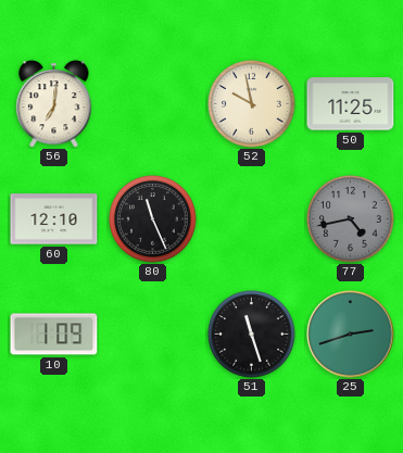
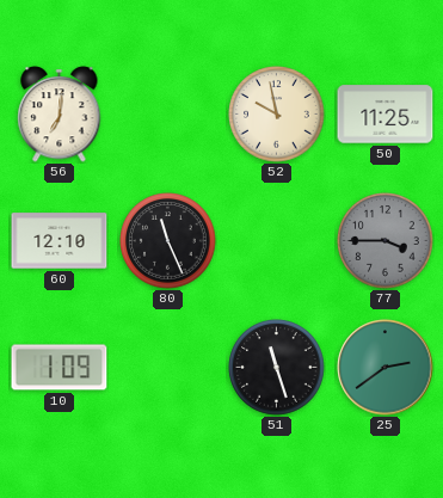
77: 4:43 -> 3:45 (386, 241)
25: 2:42 -> 2:39 (386, 368)
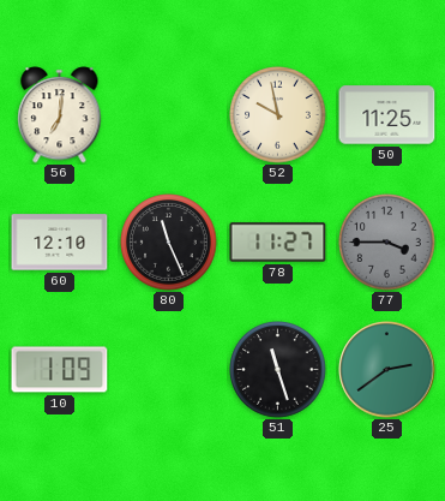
78: none -> 11:27 (278, 243)
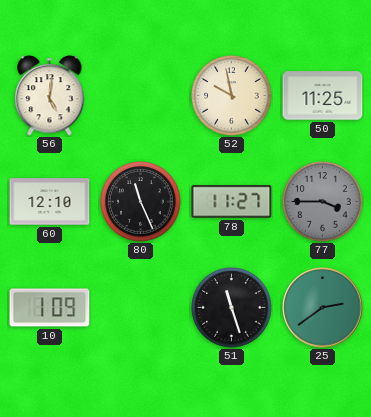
56: 7:01 -> 5:01 (50, 96)
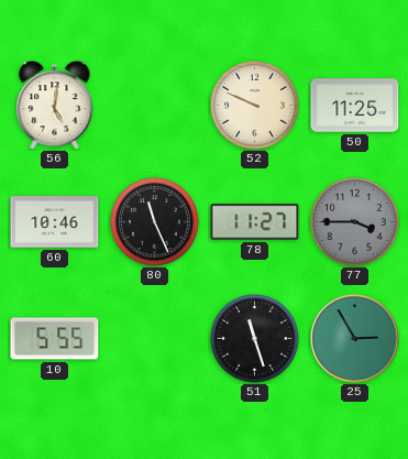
52: 9:58 -> 9:49 (255, 106)
60: 12:10 -> 10:46 (55, 222)
10: 1:09 -> 5:55 (55, 339)
25: 2:39 -> 2:55 (355, 339)
